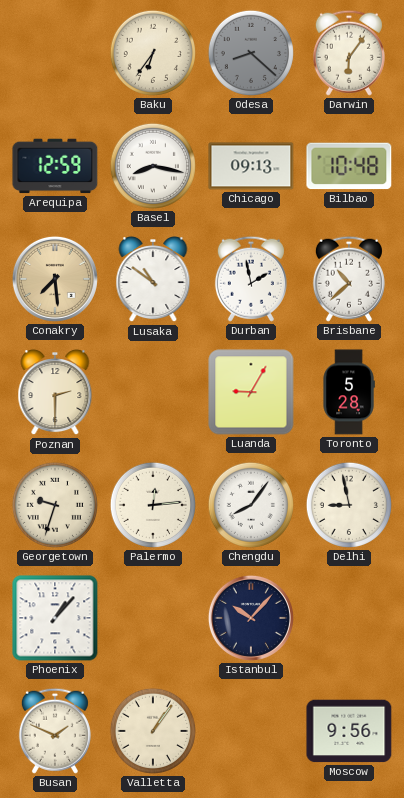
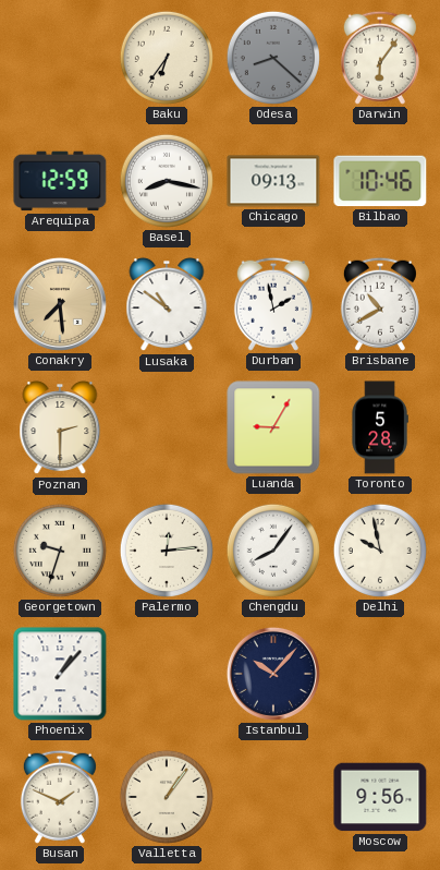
Bilbao: 10:48 -> 10:46 (380, 181)
Brisbane: 10:38 -> 10:40 (380, 304)
Delhi: 8:58 -> 9:58 (380, 551)
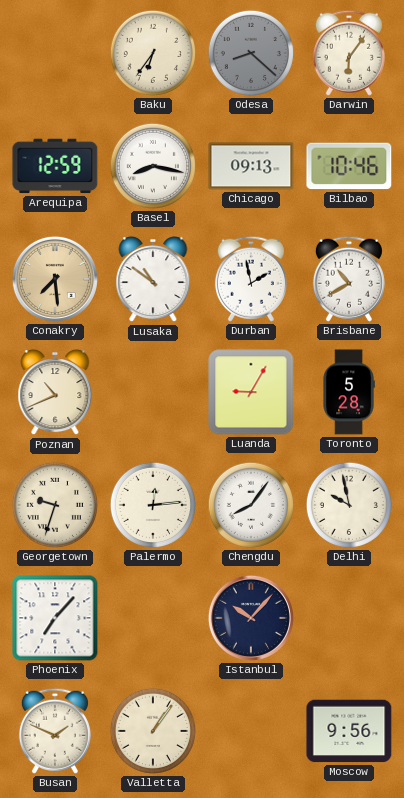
Poznan: 2:30 -> 10:41 (55, 393)
Phoenix: 1:07 -> 7:07 (55, 618)
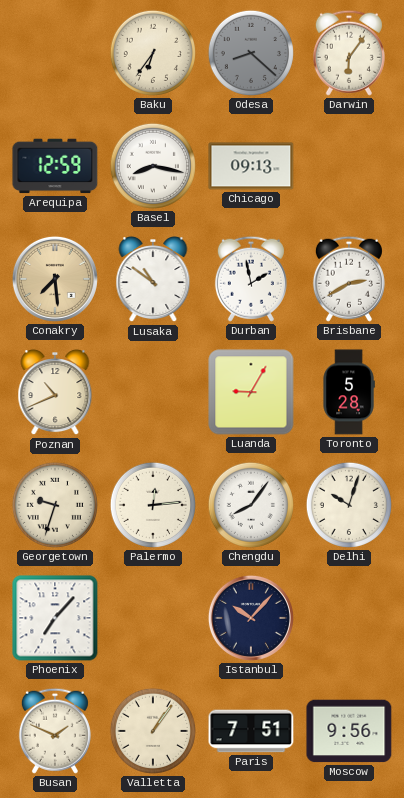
Bilbao: 10:46 -> none (349, 166)
Brisbane: 10:40 -> 2:40 (349, 279)
Delhi: 9:58 -> 10:03 (349, 505)
Paris: none -> 7:51 (251, 731)
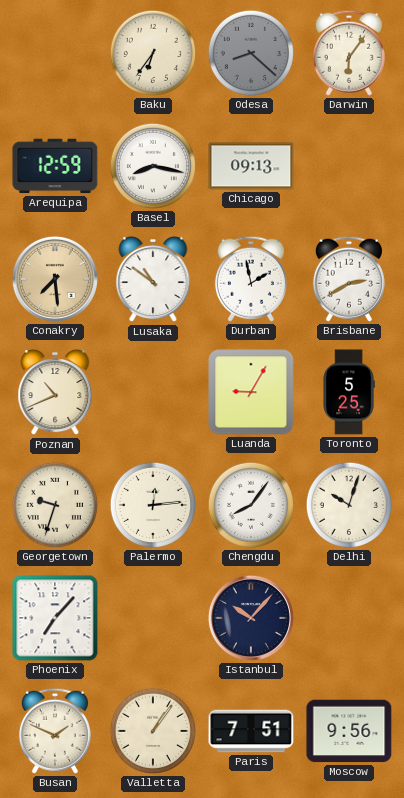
Toronto: 5:28 -> 5:25 (349, 392)
